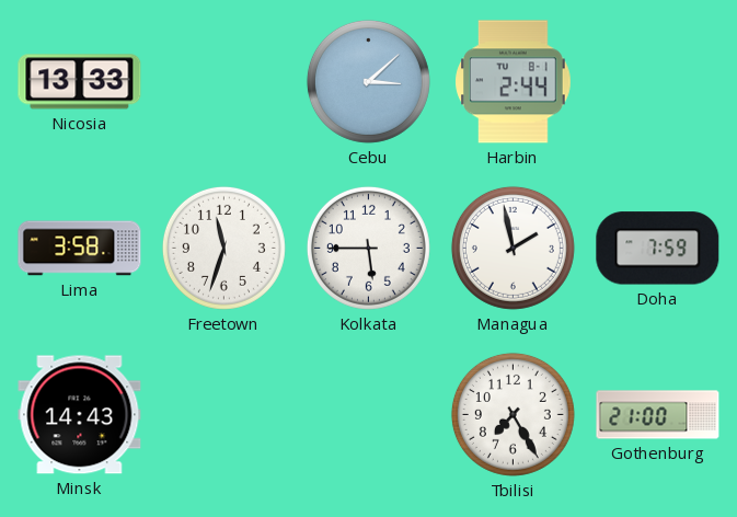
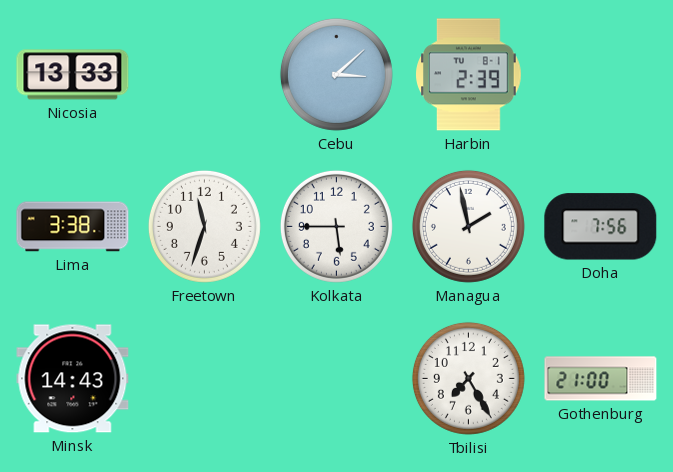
Harbin: 2:44 -> 2:39 (469, 75)
Lima: 3:58 -> 3:38 (73, 227)
Doha: 7:59 -> 7:56 (601, 227)
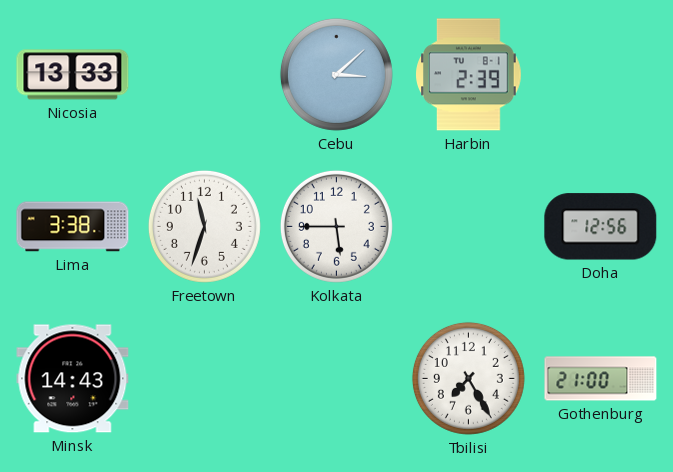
Managua: 1:58 -> none (468, 226)
Doha: 7:56 -> 12:56 (601, 227)
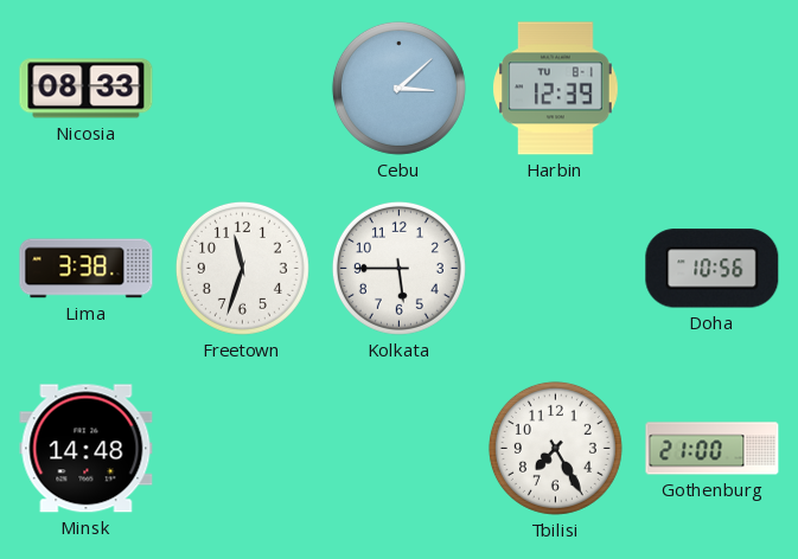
Nicosia: 13:33 -> 08:33 (87, 89)
Harbin: 2:39 -> 12:39 (556, 89)
Doha: 12:56 -> 10:56 (713, 269)
Minsk: 14:43 -> 14:48 (87, 449)
